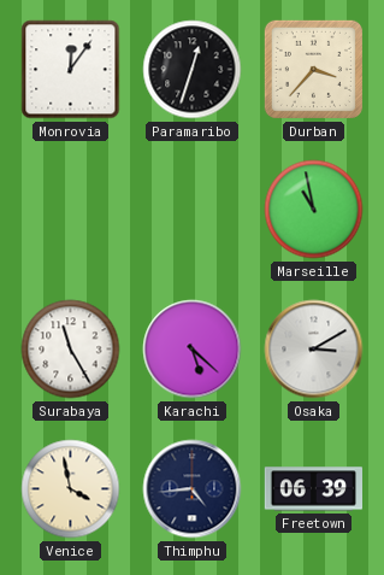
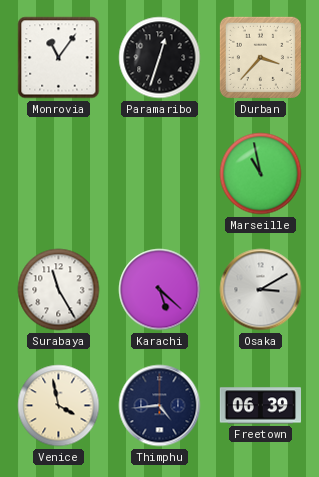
Monrovia: 12:06 -> 11:06 (59, 58)
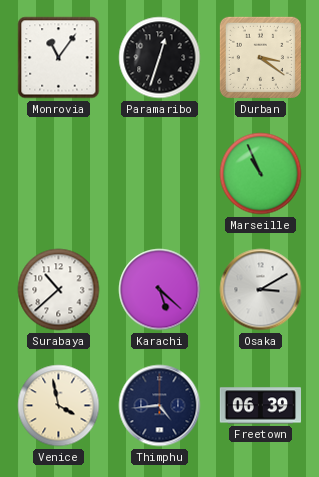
Durban: 3:37 -> 3:21 (260, 57)
Marseille: 10:58 -> 10:56 (261, 174)
Surabaya: 11:25 -> 10:38 (59, 290)
